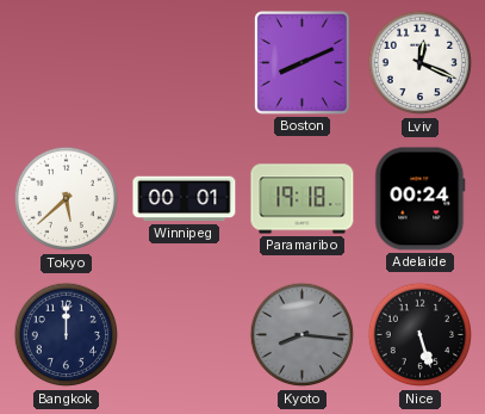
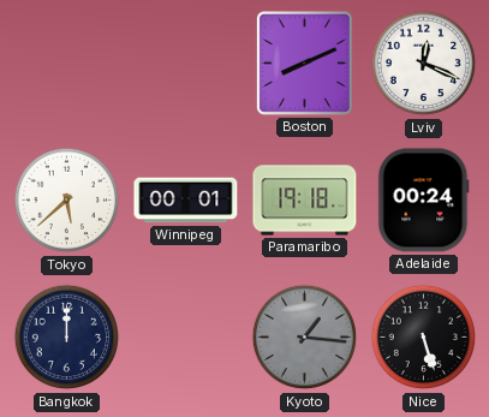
Kyoto: 8:16 -> 1:16 (305, 338)
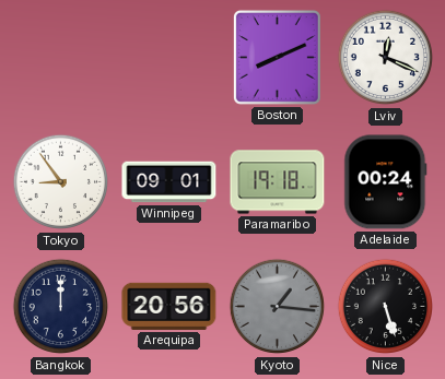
Tokyo: 5:38 -> 8:54 (61, 182)
Winnipeg: 00:01 -> 09:01 (169, 182)
Arequipa: none -> 20:56 (169, 306)
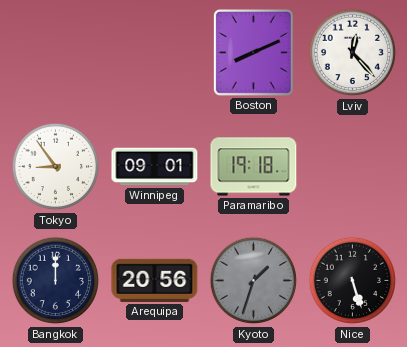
Lviv: 12:19 -> 12:23 (353, 53)
Adelaide: 00:24 -> none (386, 182)
Kyoto: 1:16 -> 1:33 (254, 281)
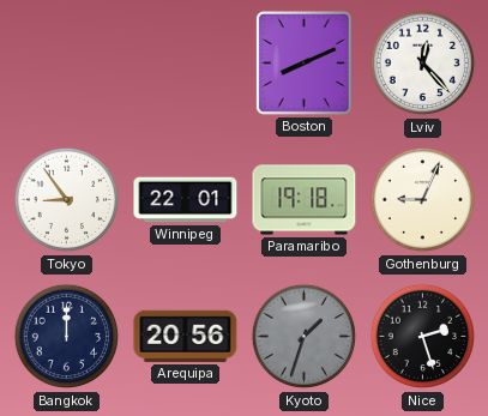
Winnipeg: 09:01 -> 22:01 (186, 200)
Gothenburg: none -> 9:04 (423, 200)
Nice: 5:27 -> 2:27 (423, 337)
